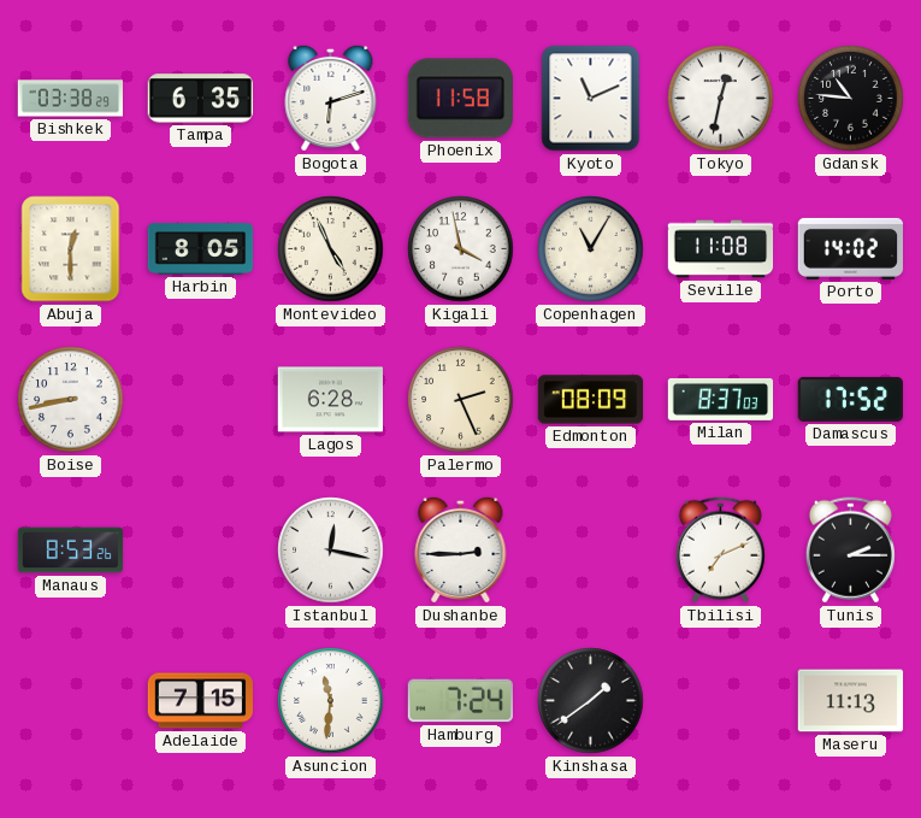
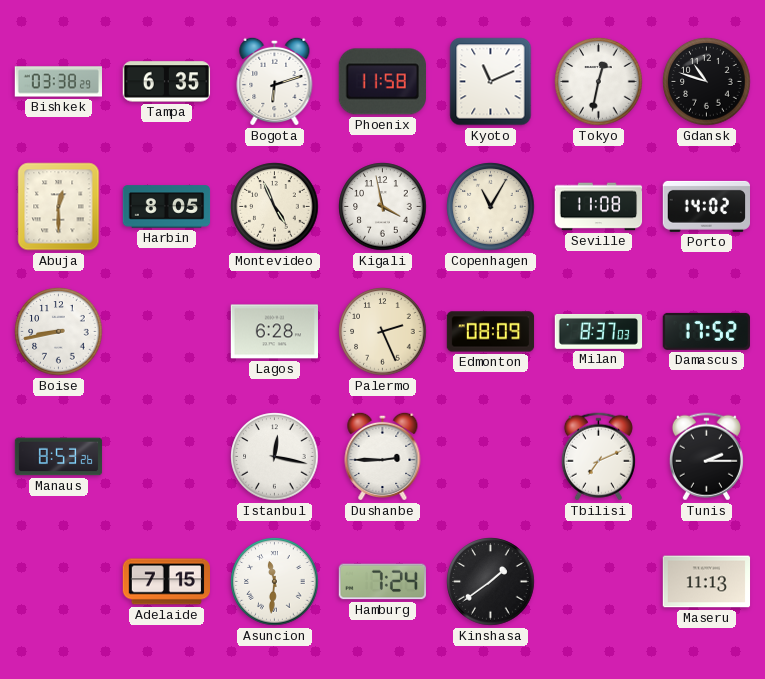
Gdansk: 10:46 -> 10:48 (707, 82)
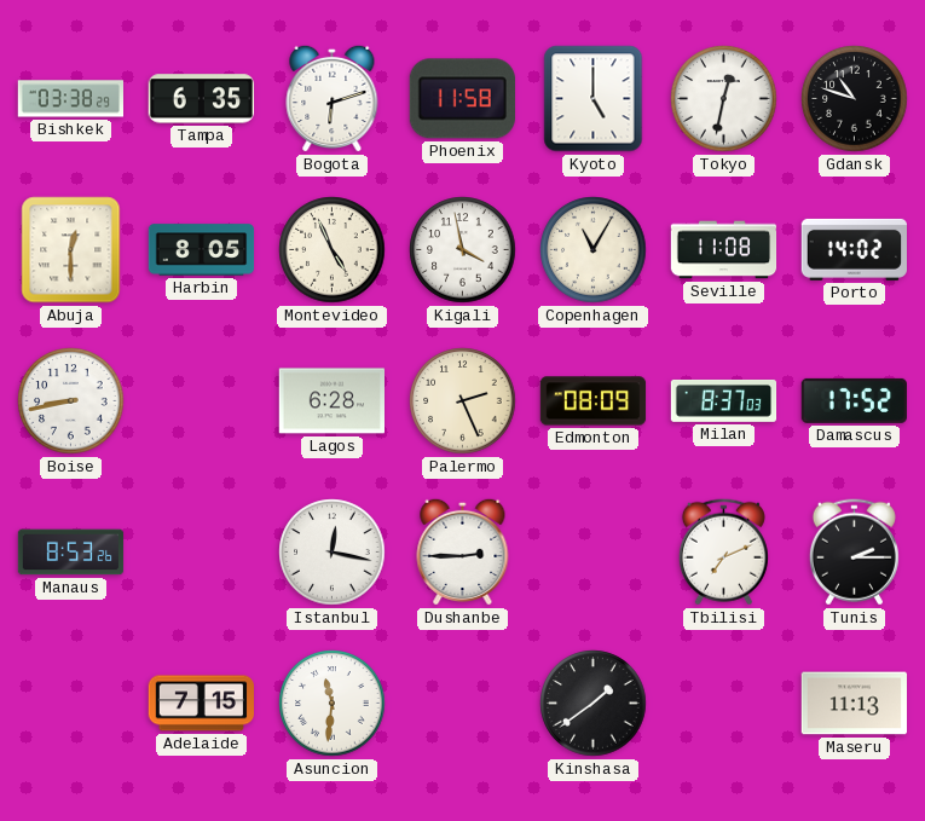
Kyoto: 11:11 -> 5:00 (594, 99)
Hamburg: 7:24 -> none (382, 582)
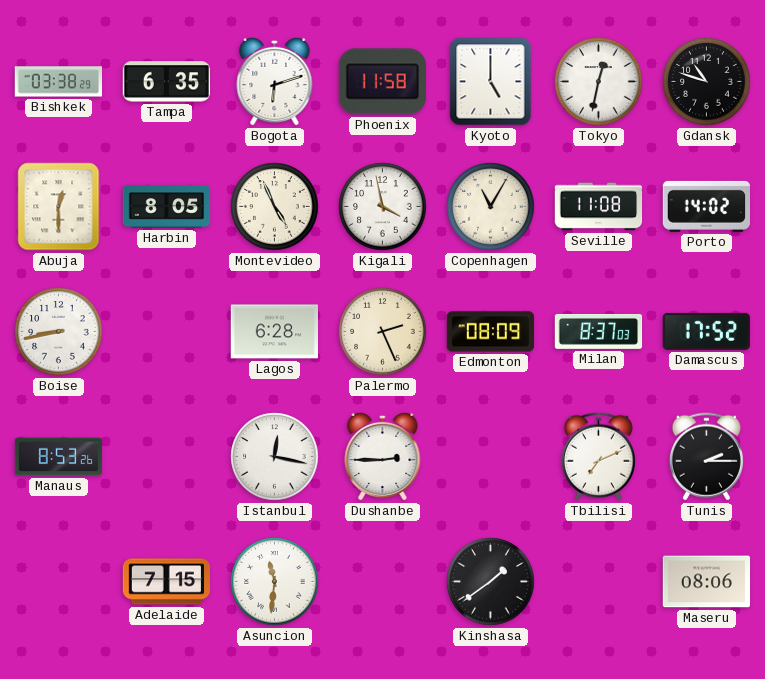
Maseru: 11:13 -> 08:06 (707, 582)
